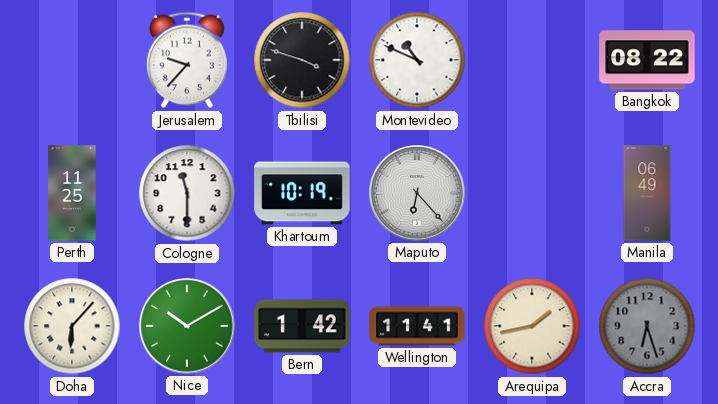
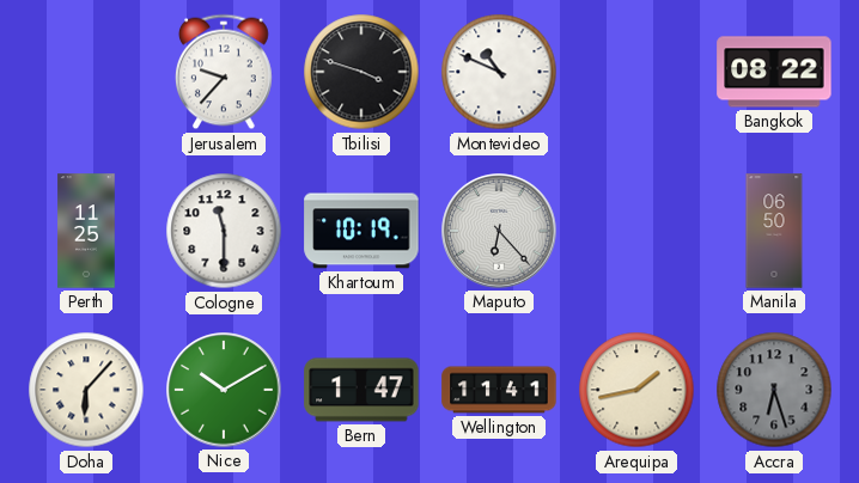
Manila: 06:49 -> 06:50 (774, 231)
Bern: 1:42 -> 1:47 (361, 390)
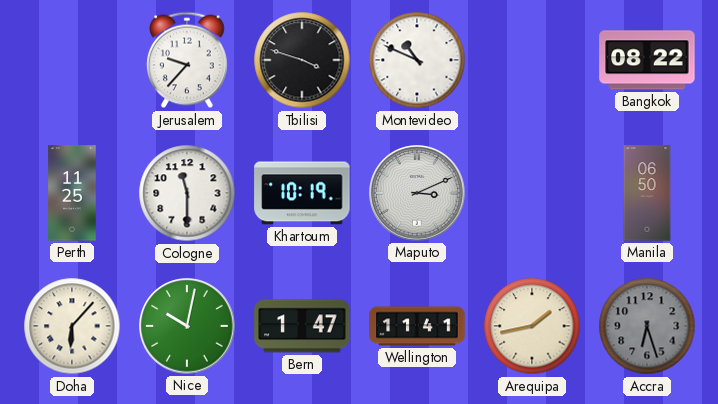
Maputo: 6:23 -> 3:11 (417, 193)
Nice: 10:10 -> 10:02 (187, 326)
